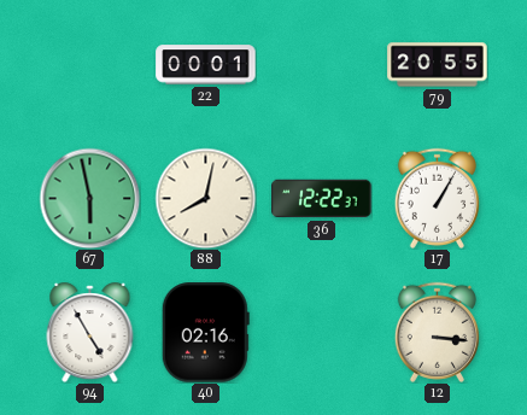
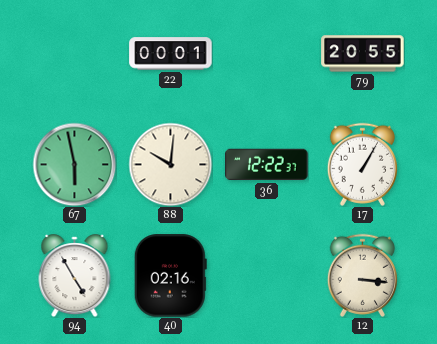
88: 8:02 -> 10:01 (170, 164)
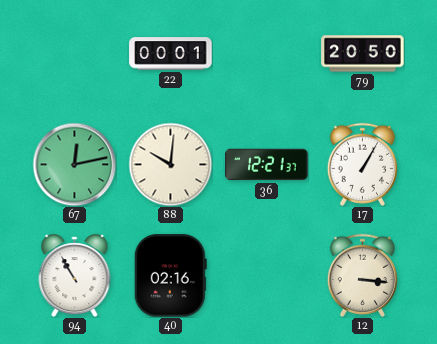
79: 20:55 -> 20:50 (363, 54)
67: 5:58 -> 12:13 (74, 164)
36: 12:22 -> 12:21 (267, 165)
94: 4:55 -> 10:55 (75, 276)
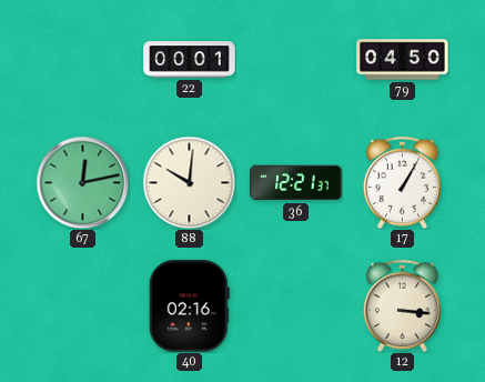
79: 20:50 -> 04:50 (403, 60)
94: 10:55 -> none (75, 276)
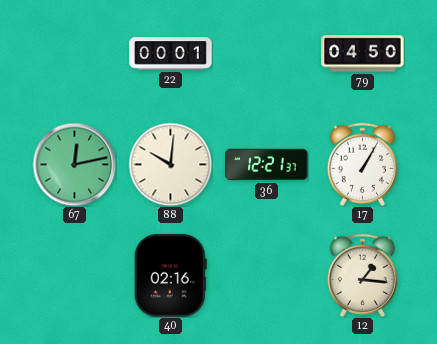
12: 3:16 -> 1:16 (362, 275)
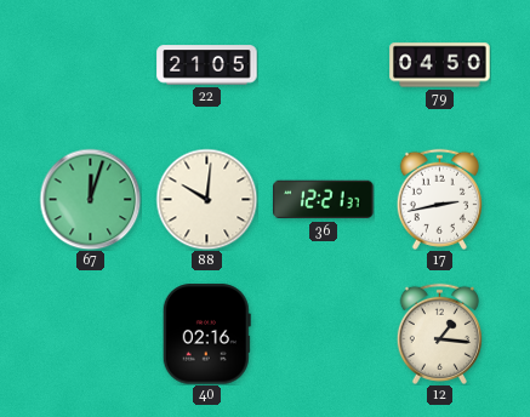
22: 00:01 -> 21:05 (207, 65)
67: 12:13 -> 12:03 (90, 199)
17: 1:05 -> 2:43 (439, 199)
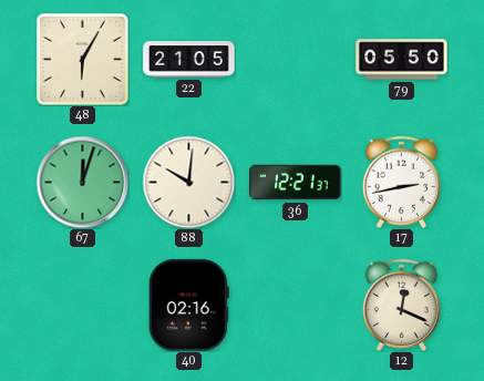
48: none -> 6:05 (83, 60)
79: 04:50 -> 05:50 (402, 60)
12: 1:16 -> 12:19 (401, 305)
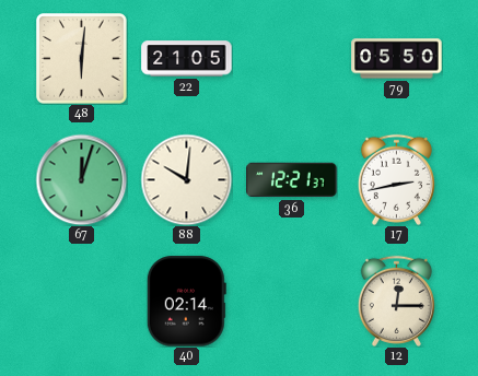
48: 6:05 -> 6:01 (82, 59)
40: 02:16 -> 02:14 (186, 302)
12: 12:19 -> 12:15 (396, 301)
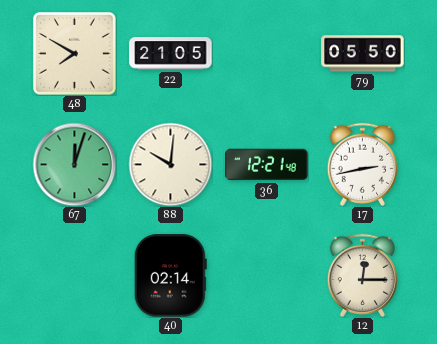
48: 6:01 -> 7:50 (75, 54)
36: 12:21:37 -> 12:21:48 (267, 165)
